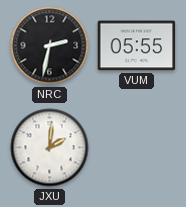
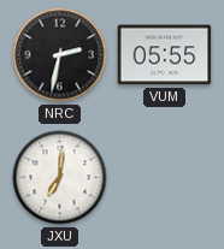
JXU: 2:01 -> 7:01 (60, 178)
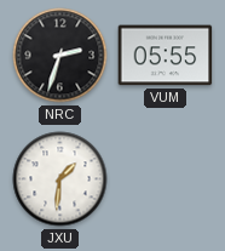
NRC: 2:32 -> 2:33 (60, 56)
JXU: 7:01 -> 1:31 (60, 179)
